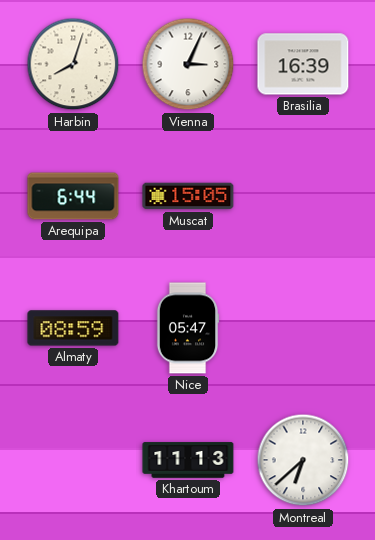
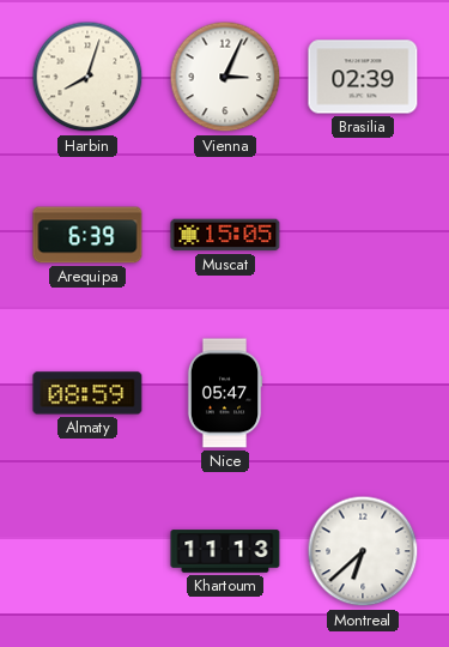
Brasilia: 16:39 -> 02:39 (363, 77)
Arequipa: 6:44 -> 6:39 (87, 235)
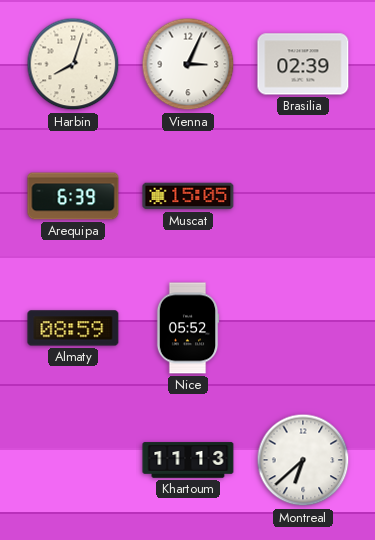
Nice: 05:47 -> 05:52 (188, 328)
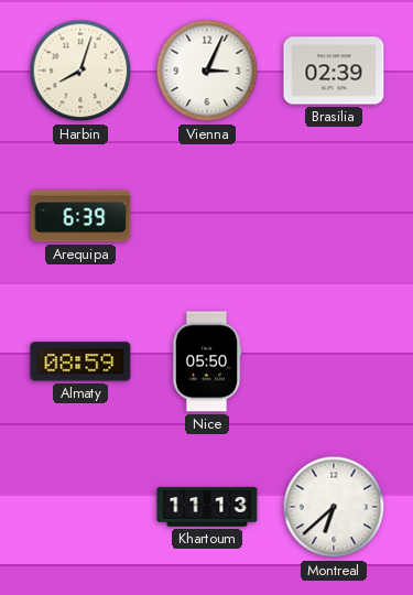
Muscat: 15:05 -> none (188, 196)
Nice: 05:52 -> 05:50 (207, 361)
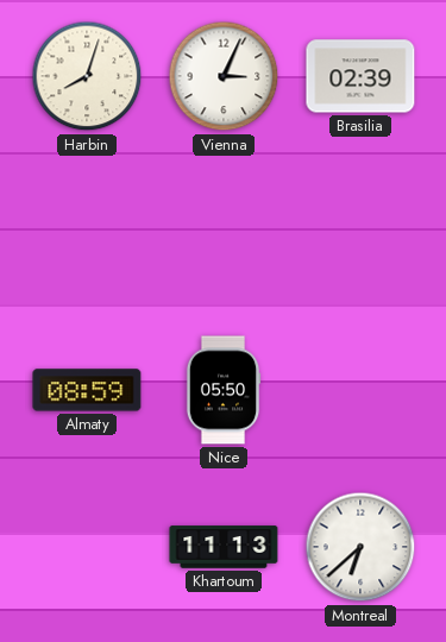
Arequipa: 6:39 -> none (80, 216)
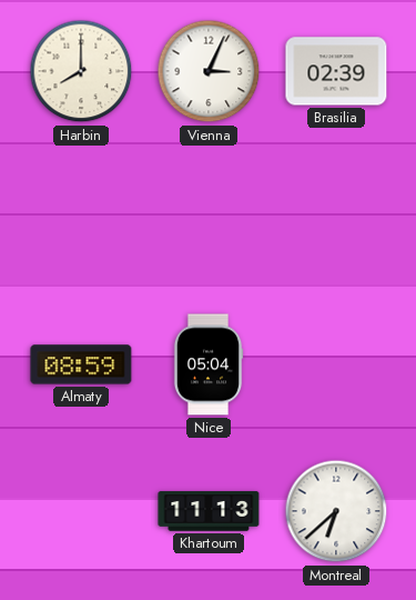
Harbin: 8:03 -> 8:00 (81, 71)
Nice: 05:50 -> 05:04 (209, 364)
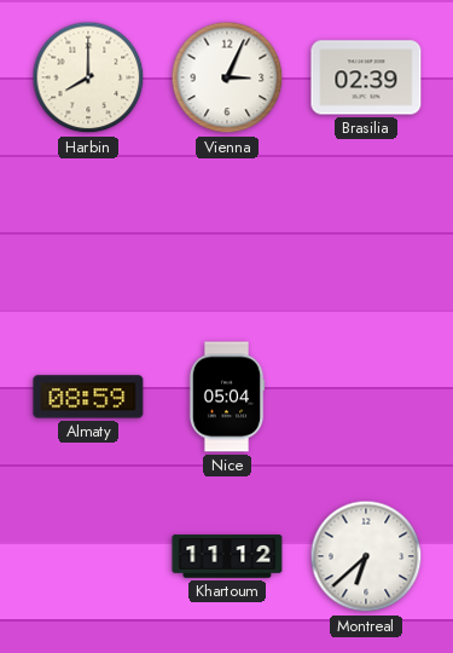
Khartoum: 11:13 -> 11:12 (227, 556)
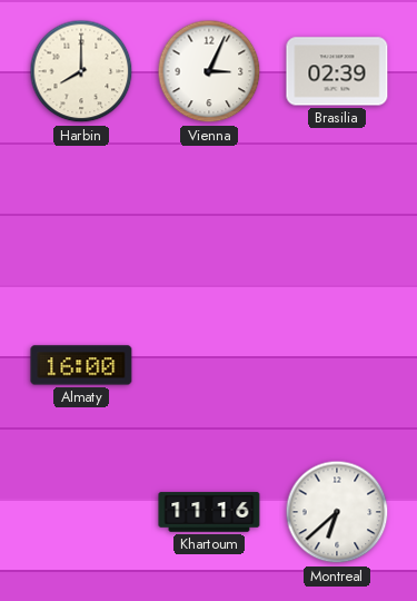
Almaty: 08:59 -> 16:00 (81, 365)
Nice: 05:04 -> none (227, 397)
Khartoum: 11:12 -> 11:16 (209, 512)
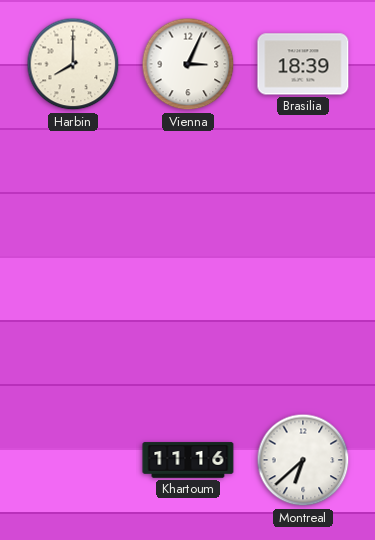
Brasilia: 02:39 -> 18:39 (303, 64)
Almaty: 16:00 -> none (81, 365)
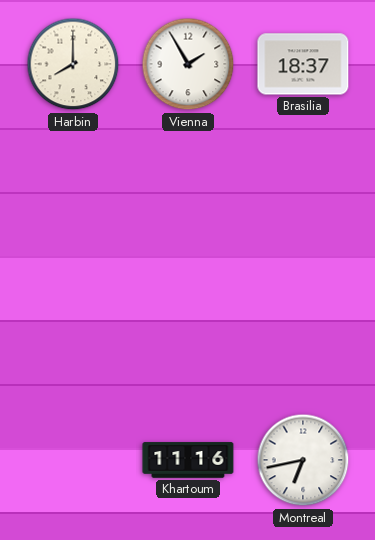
Vienna: 3:04 -> 1:55 (188, 64)
Brasilia: 18:39 -> 18:37 (303, 64)
Montreal: 6:38 -> 6:43 (303, 460)
